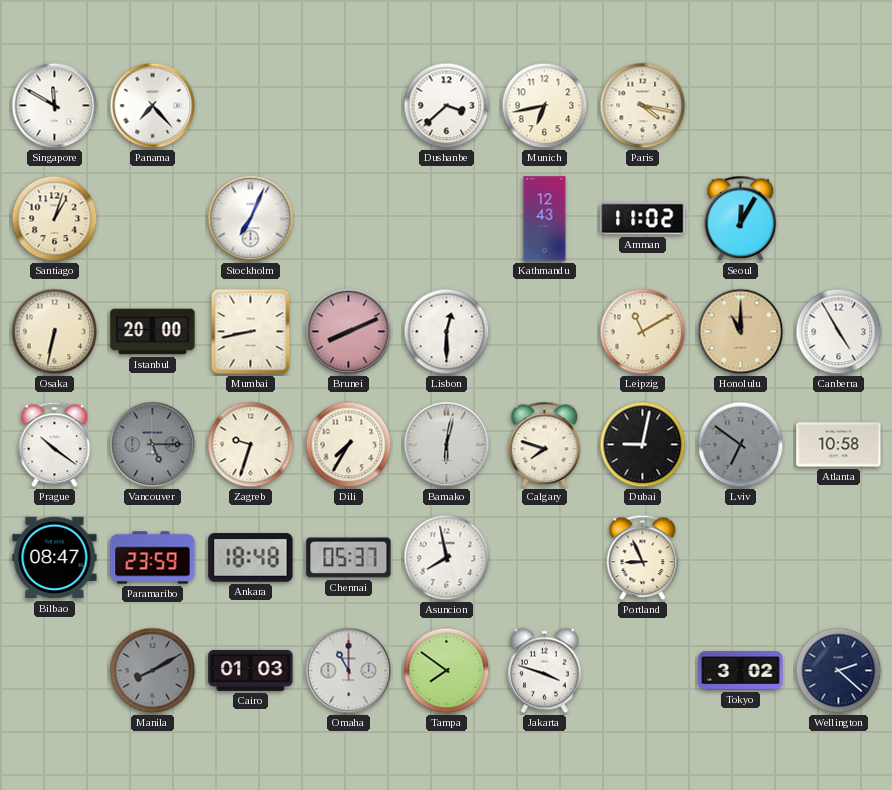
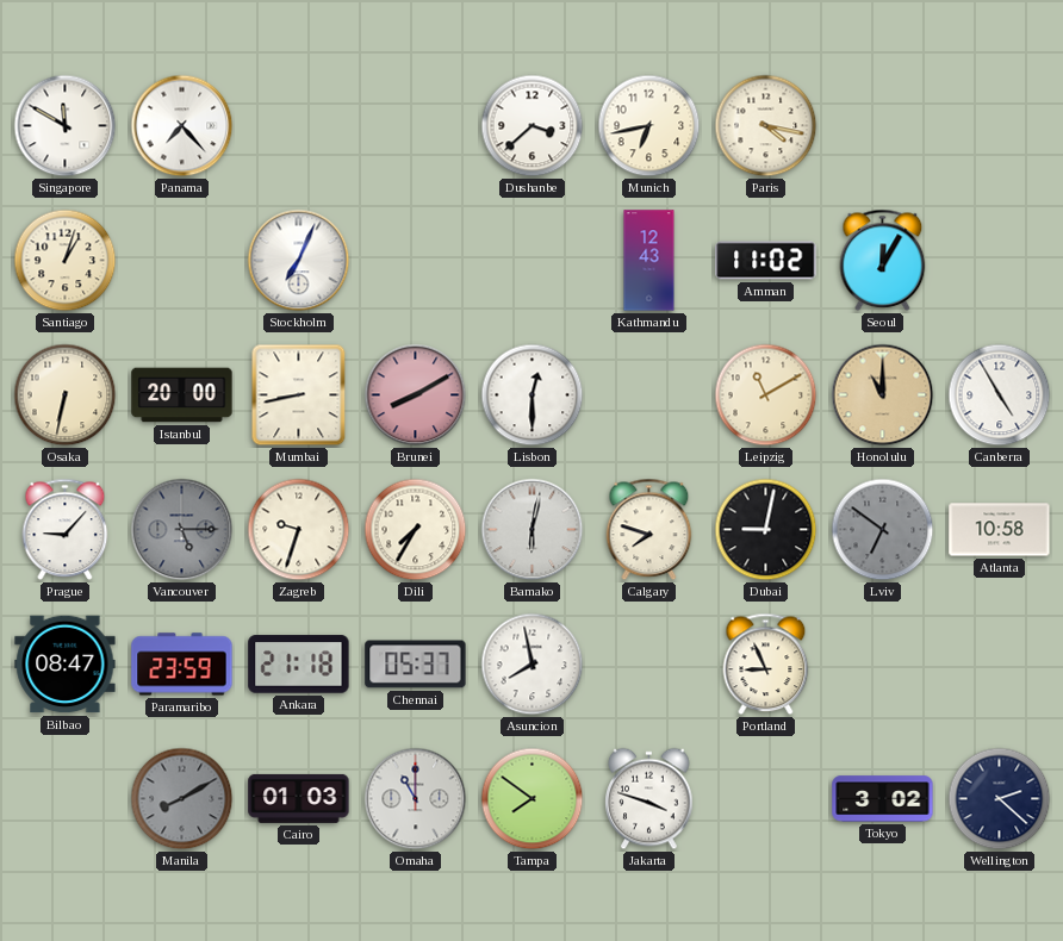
Brunei: 8:11 -> 8:10 (416, 395)
Prague: 10:21 -> 9:07 (66, 530)
Ankara: 18:48 -> 21:18 (299, 665)
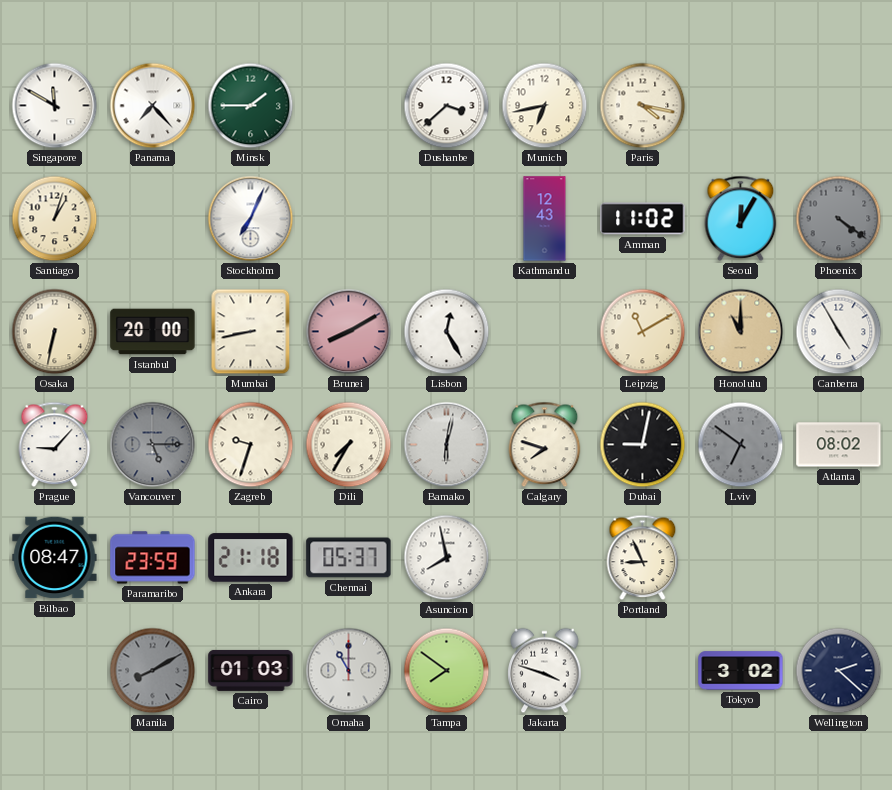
Minsk: none -> 1:45 (251, 106)
Phoenix: none -> 4:21 (839, 219)
Lisbon: 12:30 -> 12:25 (447, 332)
Atlanta: 10:58 -> 08:02 (839, 445)
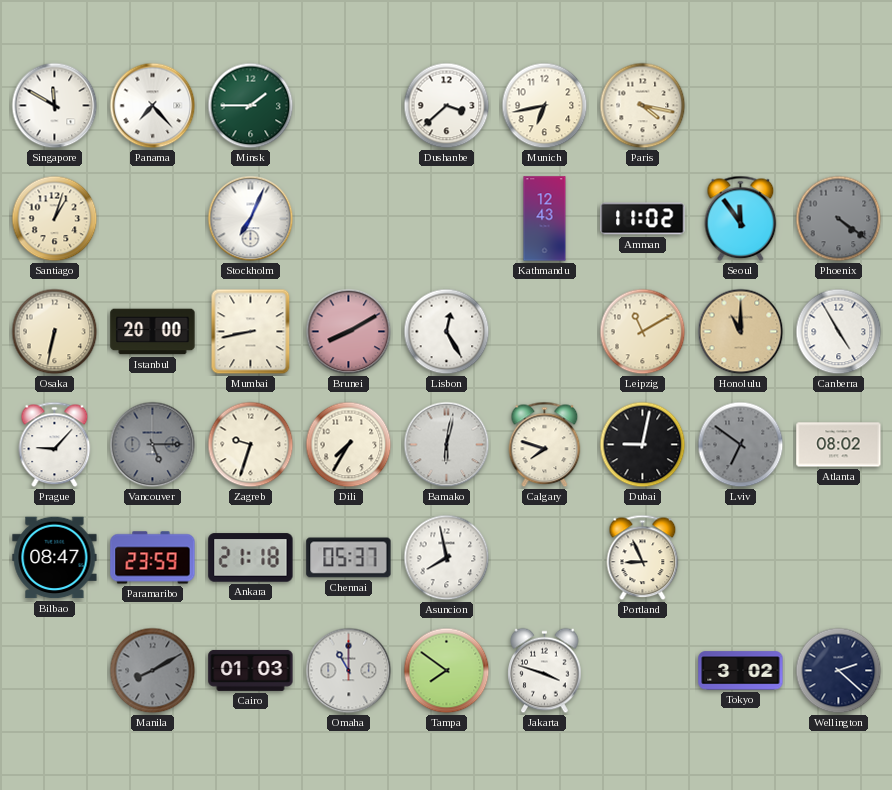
Seoul: 12:05 -> 11:54 (741, 219)
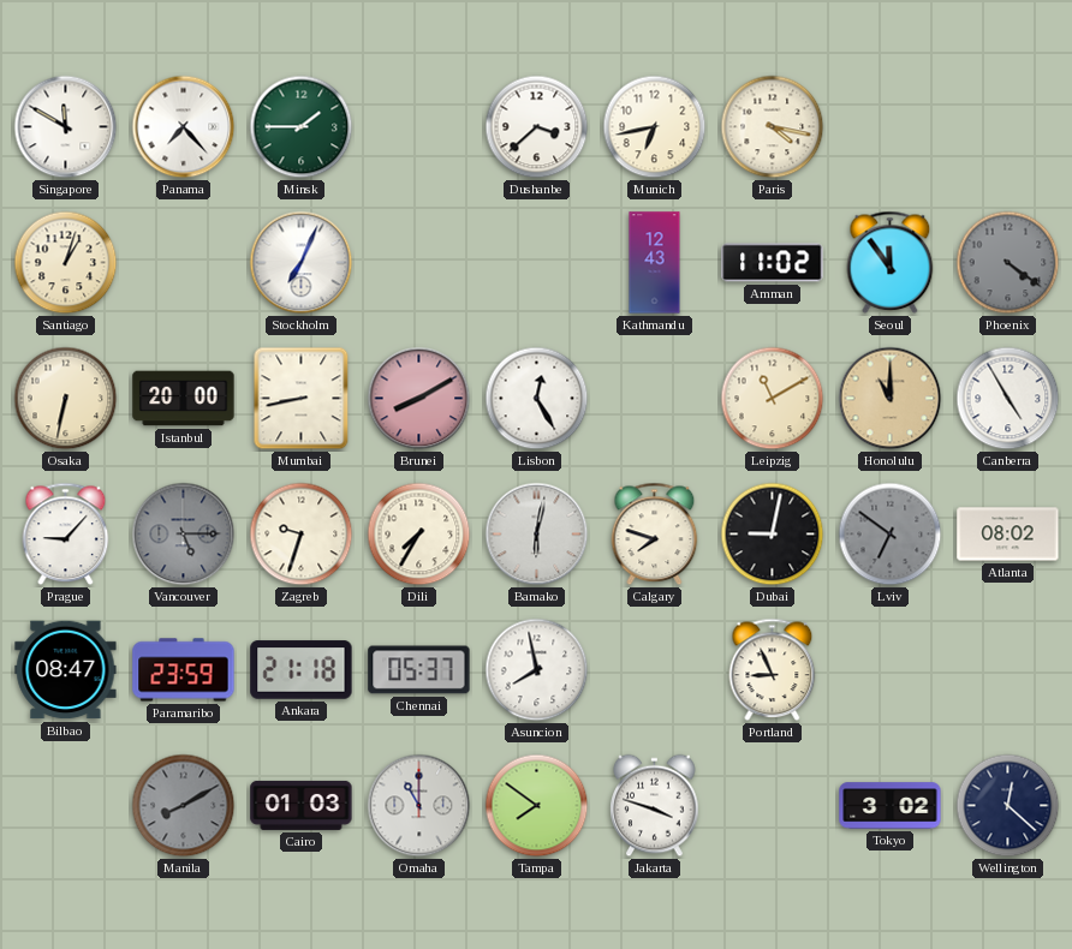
Wellington: 2:22 -> 12:22 (1008, 806)
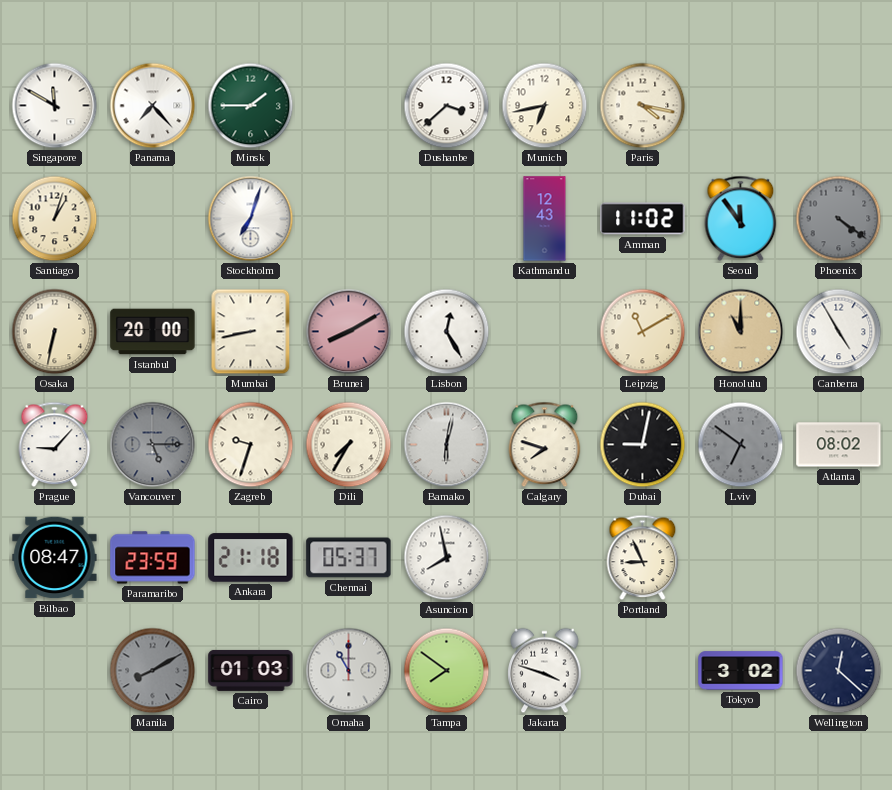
Stockholm: 7:04 -> 7:03 (251, 219)
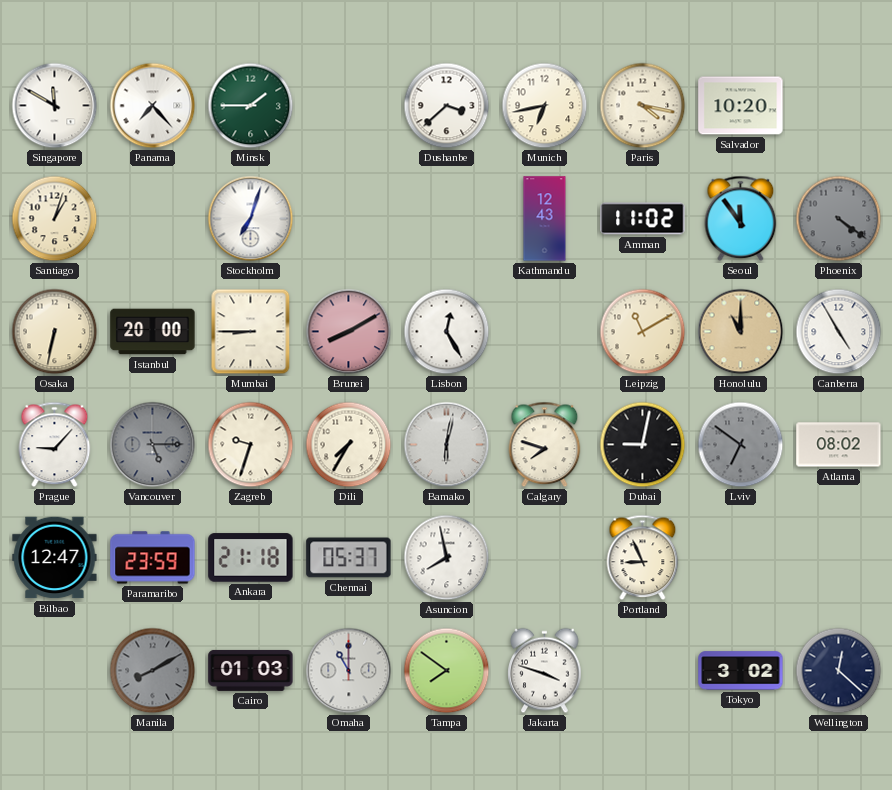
Salvador: none -> 10:20 (741, 106)
Mumbai: 8:43 -> 8:45 (251, 332)
Bilbao: 08:47 -> 12:47 (55, 558)
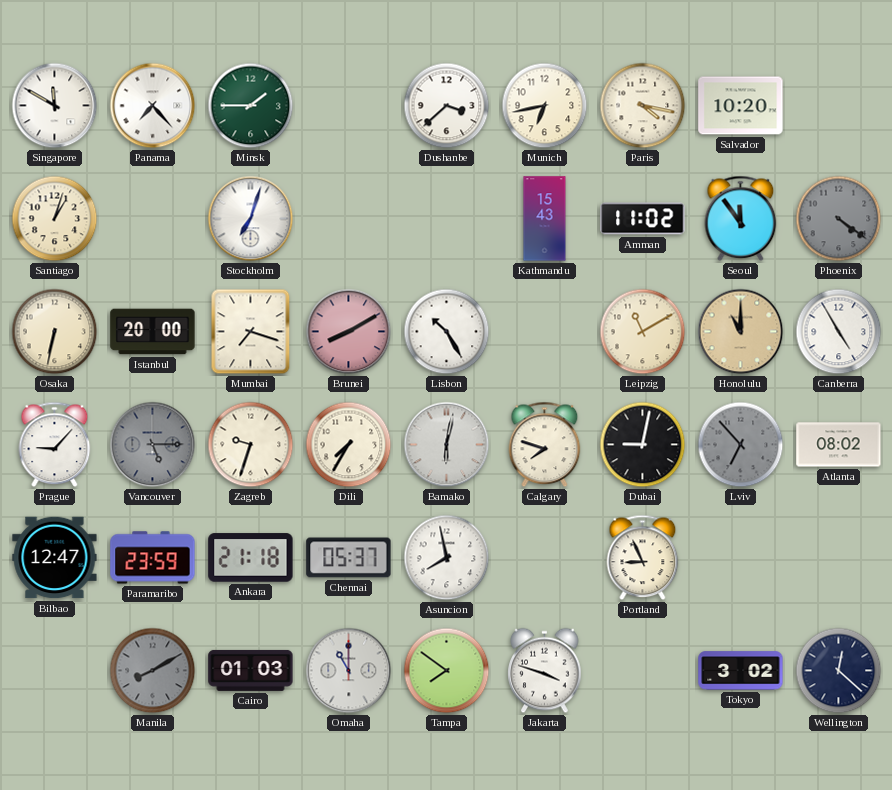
Kathmandu: 12:43 -> 15:43 (545, 219)
Mumbai: 8:45 -> 7:18 (251, 332)
Lisbon: 12:25 -> 10:25 (447, 332)
Lviv: 6:51 -> 6:53 (741, 445)
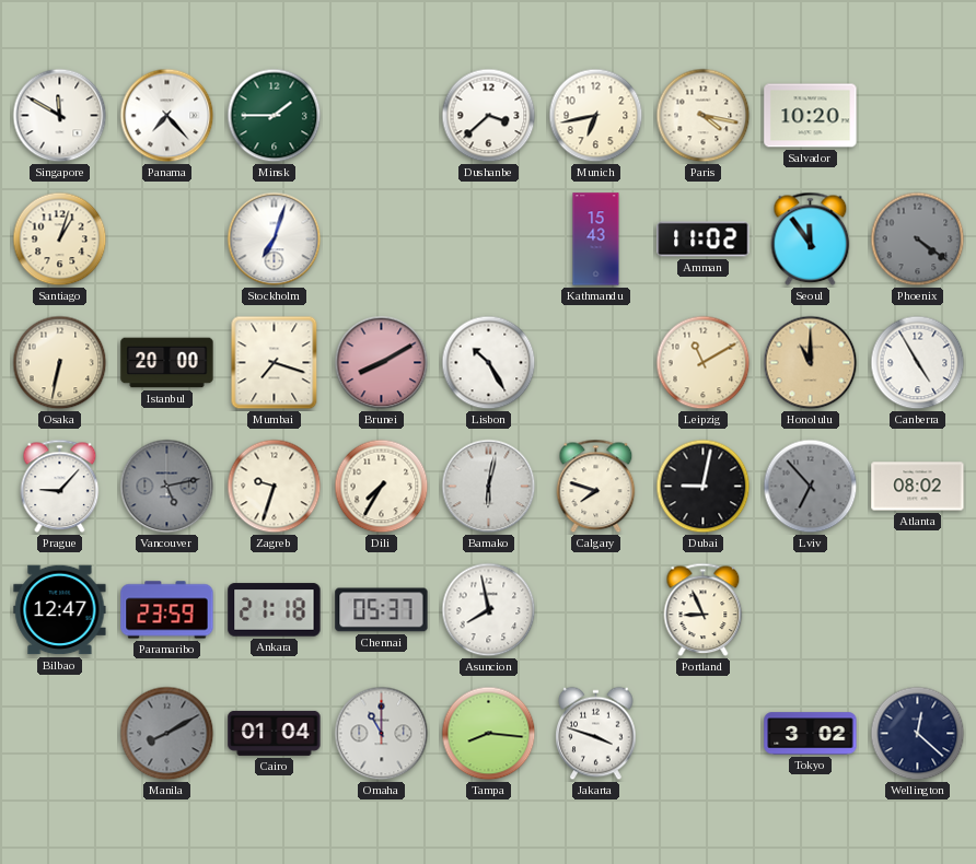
Vancouver: 5:15 -> 5:13 (167, 487)
Cairo: 01:03 -> 01:04 (275, 733)
Tampa: 7:51 -> 8:16 (489, 734)
